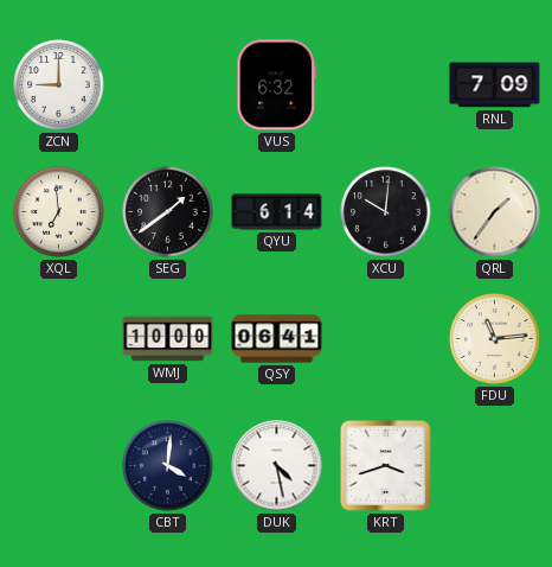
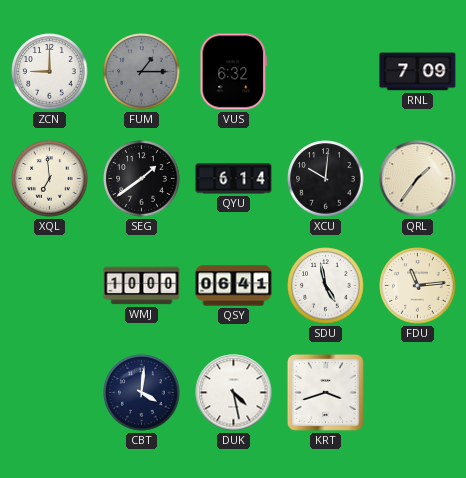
FUM: none -> 1:15 (142, 72)
SDU: none -> 4:58 (326, 286)
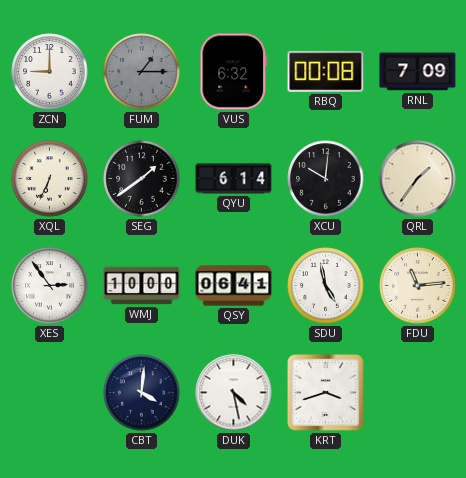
RBQ: none -> 00:08 (326, 71)
XQL: 6:59 -> 6:34 (50, 179)
XES: none -> 2:54 (50, 286)
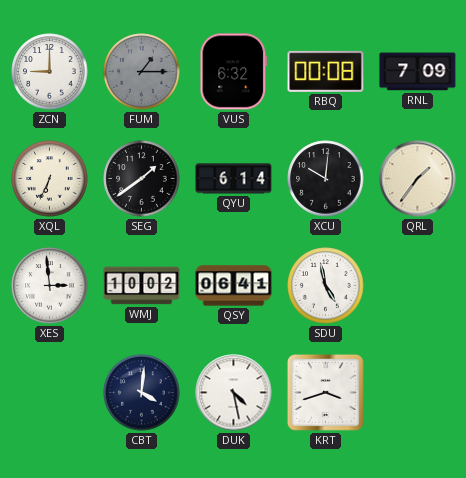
XES: 2:54 -> 2:59 (50, 286)
WMJ: 10:00 -> 10:02 (142, 286)
FDU: 11:14 -> none (418, 286)
